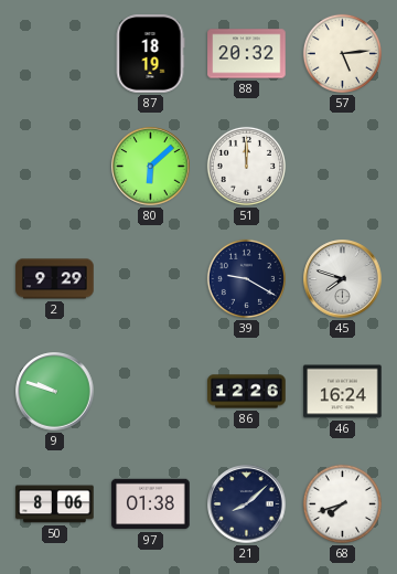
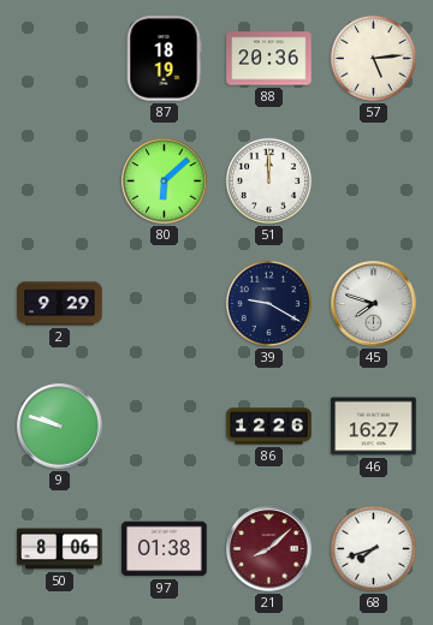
88: 20:32 -> 20:36 (269, 59)
46: 16:24 -> 16:27 (374, 427)
21 dial: navy -> burgundy (269, 549)
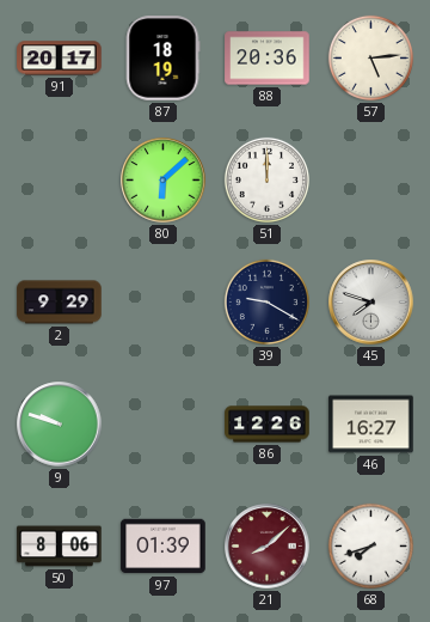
91: none -> 20:17 (60, 59)
97: 01:38 -> 01:39 (164, 547)
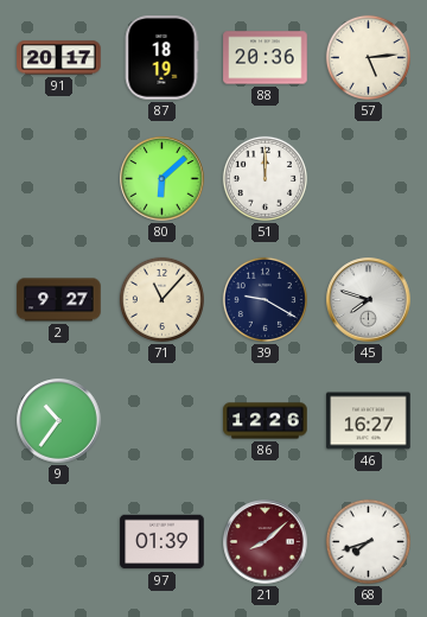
2: 9:29 -> 9:27 (59, 300)
71: none -> 11:07 (161, 299)
9: 9:48 -> 10:36 (59, 421)
50: 8:06 -> none (60, 547)
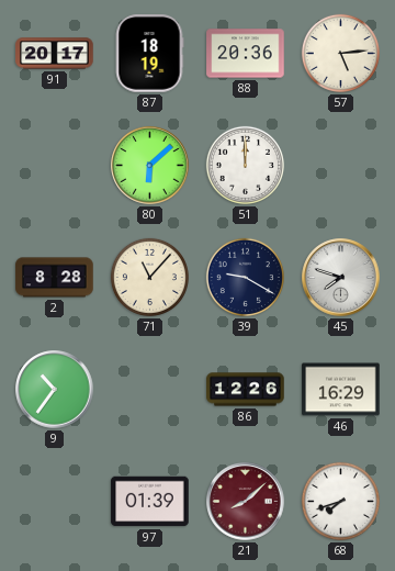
2: 9:27 -> 8:28 (55, 278)
46: 16:27 -> 16:29 (341, 390)
